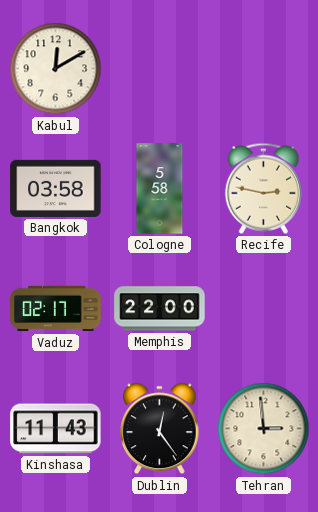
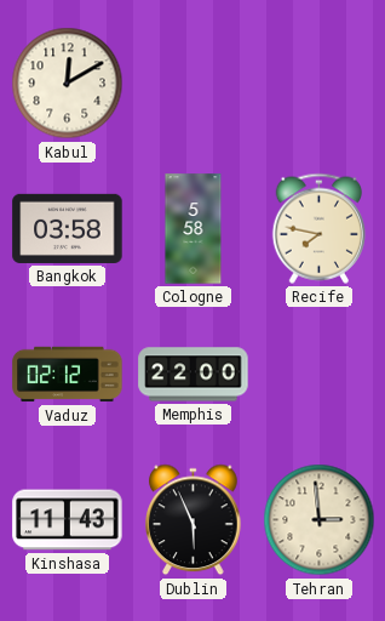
Recife: 2:47 -> 7:47 (318, 228)
Vaduz: 02:17 -> 02:12 (68, 375)
Dublin: 12:24 -> 5:56 (194, 520)
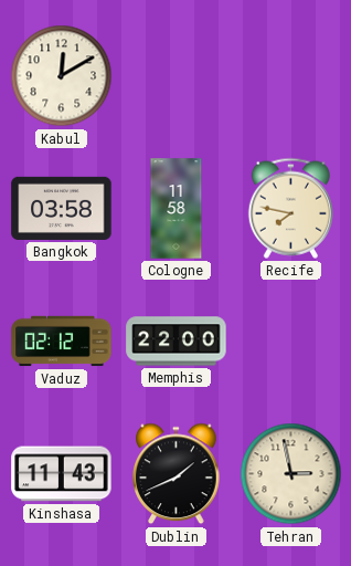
Cologne: 5:58 -> 11:58 (177, 209)
Dublin: 5:56 -> 1:41 (177, 474)
Tehran: 2:59 -> 2:58 (291, 474)
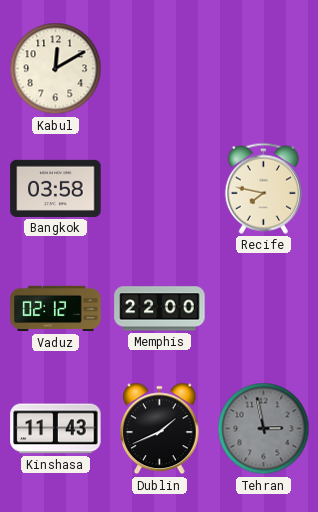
Cologne: 11:58 -> none (177, 209)
Tehran dial: cream -> grey (264, 429)
